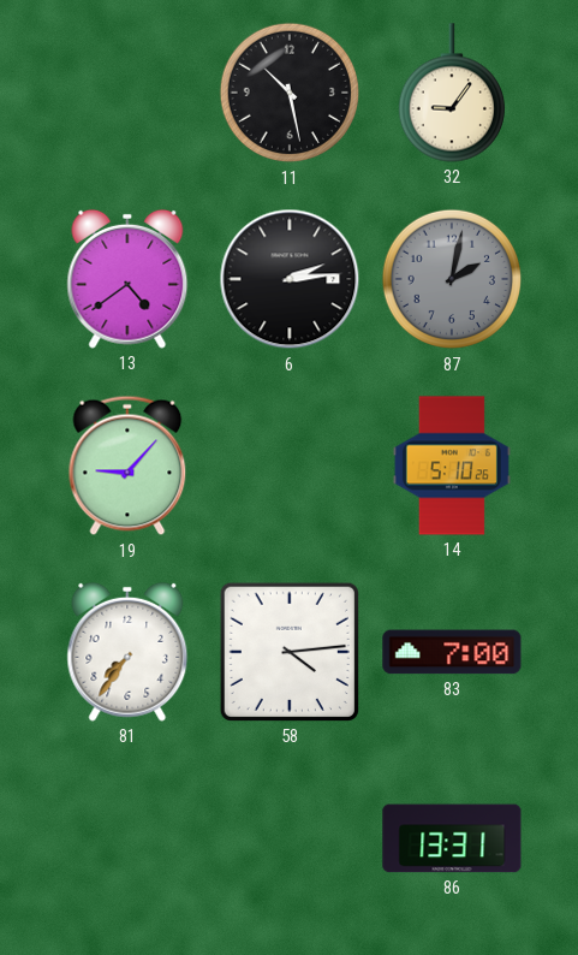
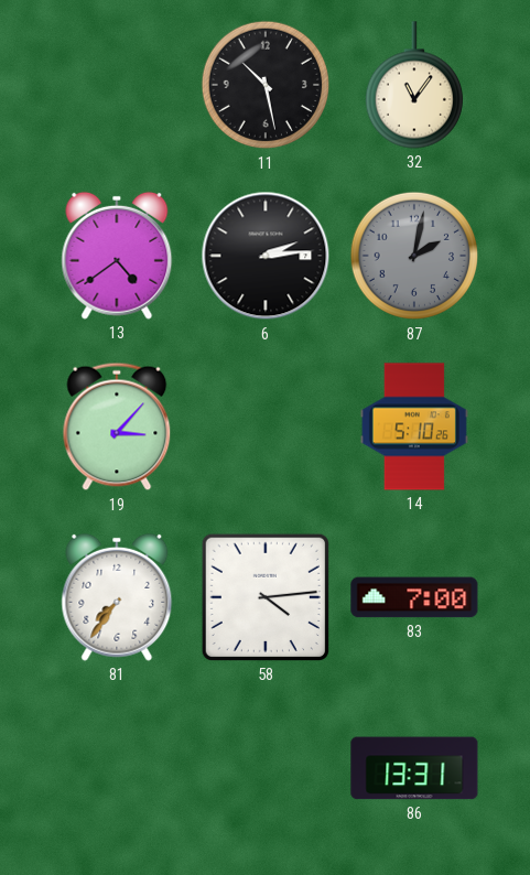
32: 9:06 -> 11:06 (413, 85)
19: 9:07 -> 3:07 (117, 426)
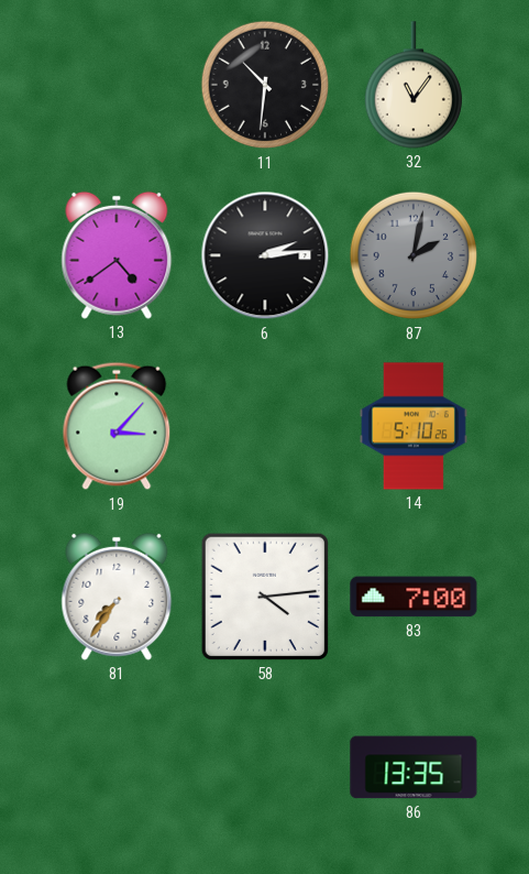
11: 10:28 -> 10:31 (265, 85)
86: 13:31 -> 13:35 (414, 767)
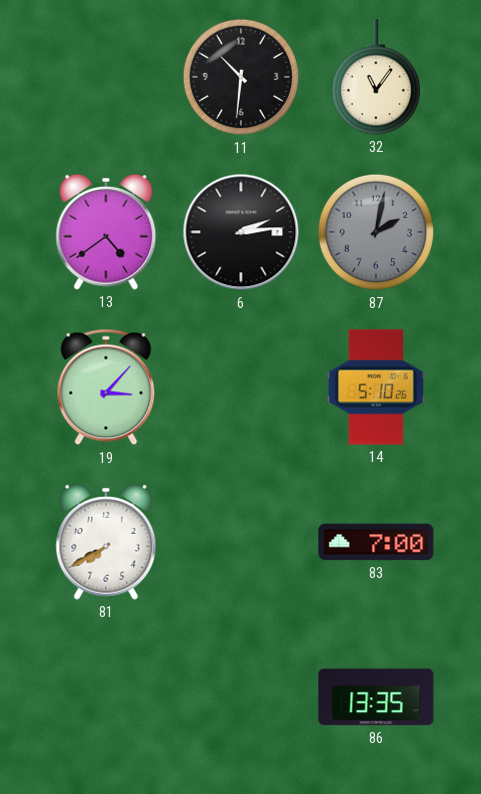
81: 7:36 -> 7:40 (106, 542)
58: 4:14 -> none (265, 597)
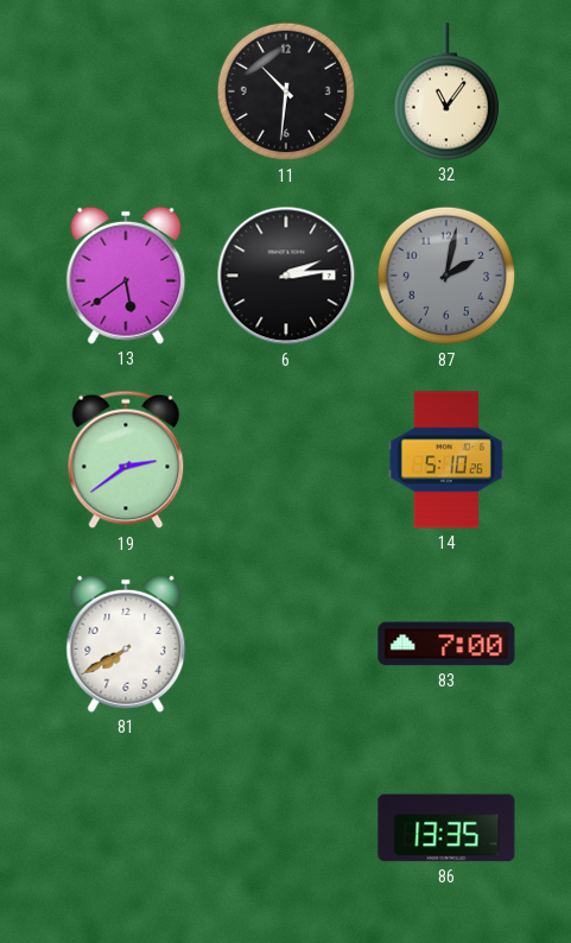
13: 4:39 -> 5:39 (126, 276)
19: 3:07 -> 2:39 (126, 460)
